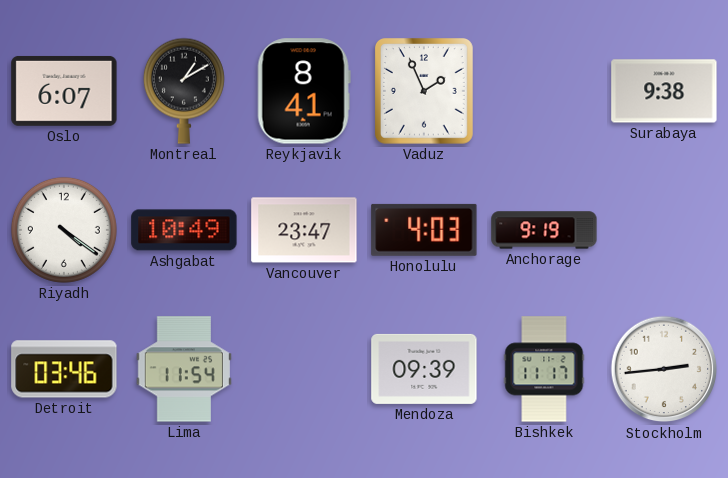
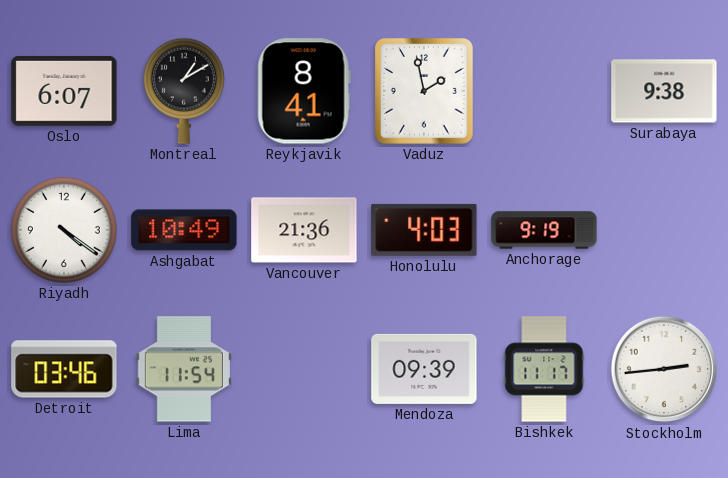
Vaduz: 1:56 -> 1:58 (424, 92)
Vancouver: 23:47 -> 21:36 (304, 230)
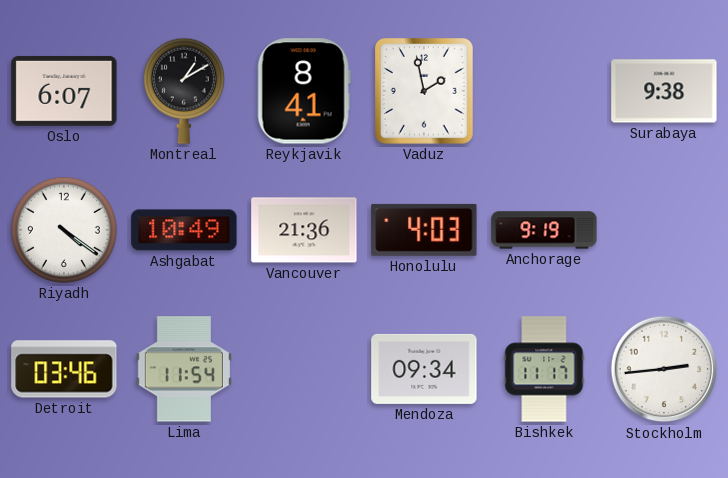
Mendoza: 09:39 -> 09:34 (424, 369)
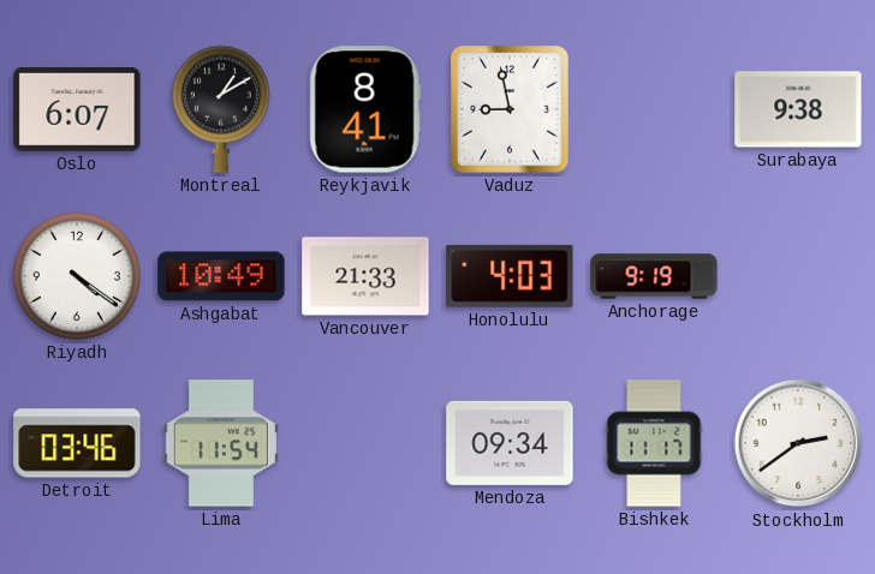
Vaduz: 1:58 -> 8:58 (510, 110)
Vancouver: 21:36 -> 21:33 (365, 276)
Stockholm: 2:44 -> 2:39 (798, 443)
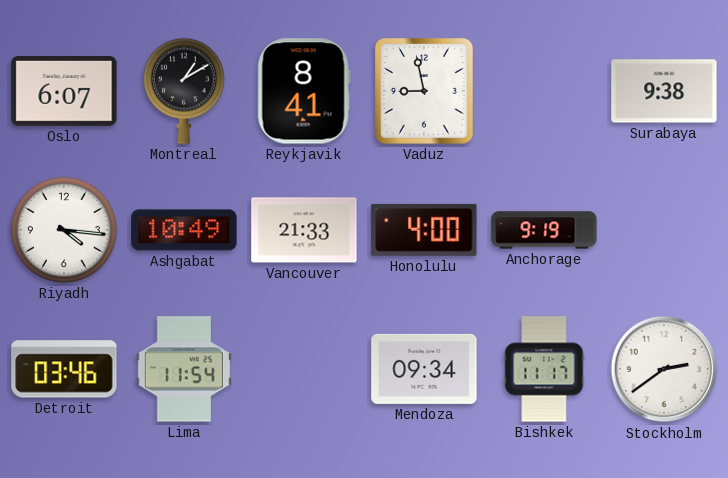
Riyadh: 4:21 -> 4:16 (64, 230)
Honolulu: 4:03 -> 4:00 (424, 230)
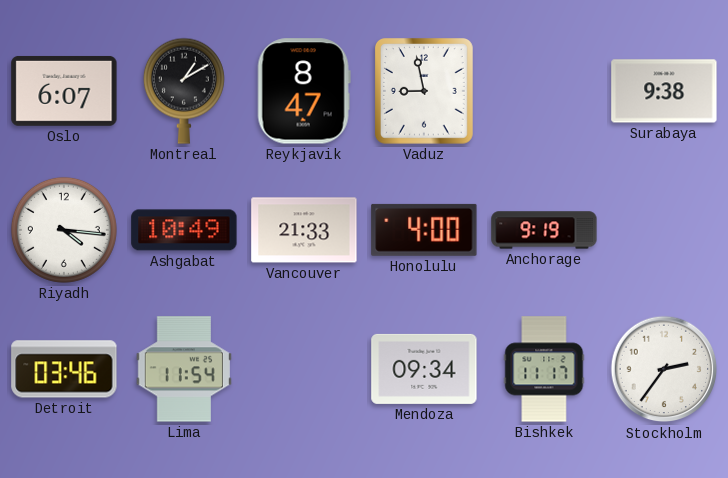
Reykjavik: 8:41 -> 8:47 (304, 91)
Stockholm: 2:39 -> 2:36 (664, 369)
